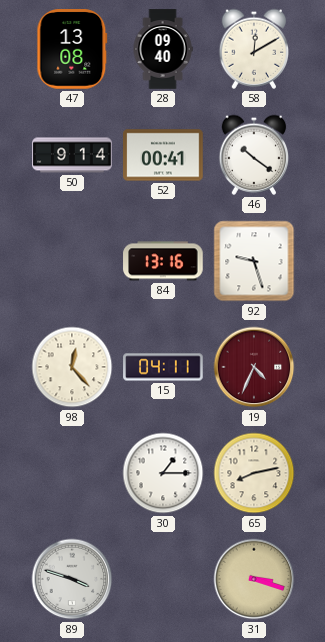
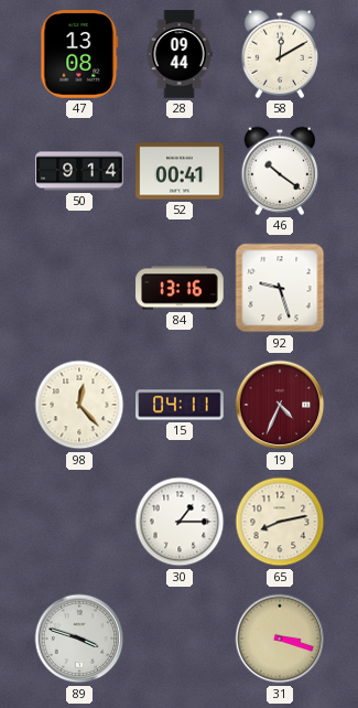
28: 09:40 -> 09:44 (180, 54)
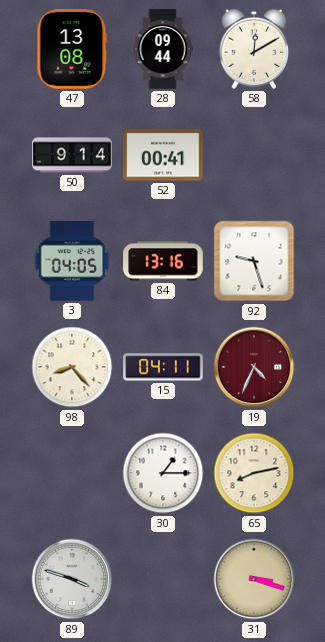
46: 10:21 -> none (280, 171)
3: none -> 04:05 (72, 261)
98: 12:23 -> 8:23 (72, 367)
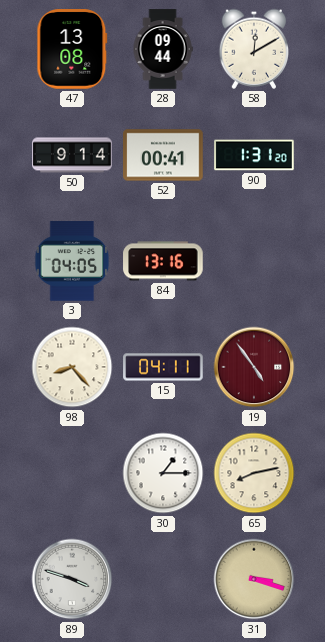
90: none -> 1:31 (254, 155)
92: 9:27 -> none (254, 261)
19: 4:34 -> 4:54 (254, 367)
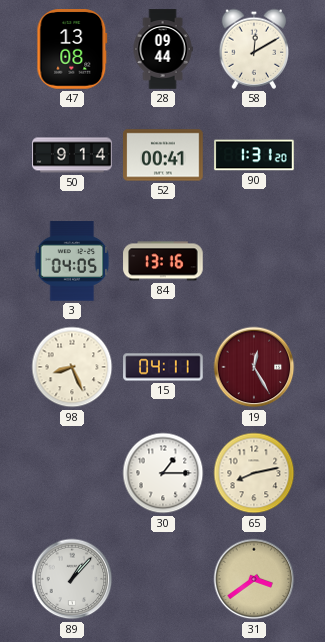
98: 8:23 -> 8:26 (72, 367)
19: 4:54 -> 12:25 (254, 367)
89: 3:48 -> 1:07 (72, 579)
31: 3:18 -> 3:39 (254, 579)
